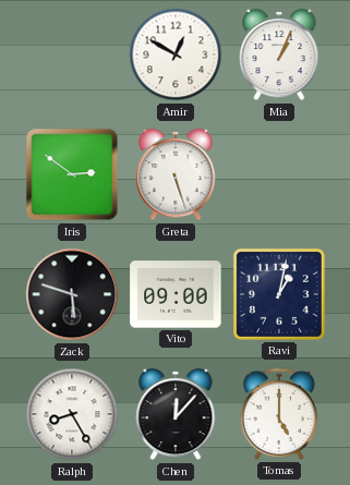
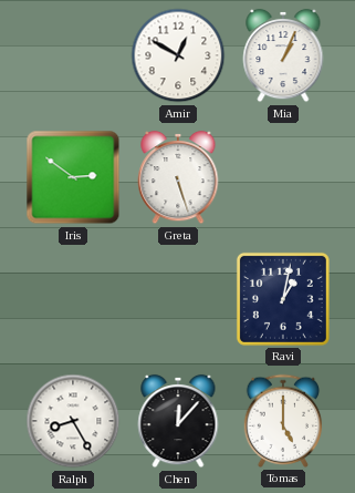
Zack: 5:48 -> none (72, 294)
Vito: 09:00 -> none (176, 294)
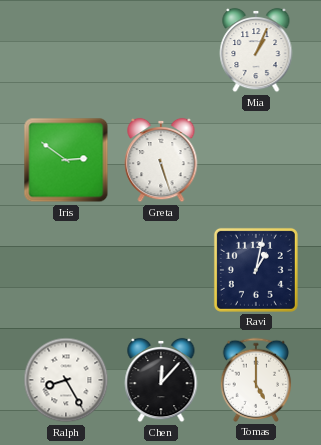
Amir: 12:50 -> none (178, 55)
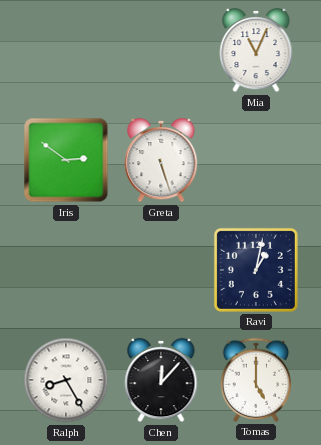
Mia: 1:04 -> 11:04 (256, 50)
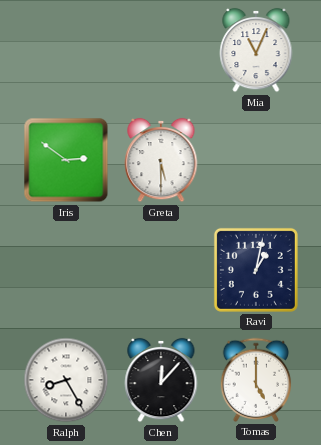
Greta: 5:27 -> 5:30 (161, 160)
